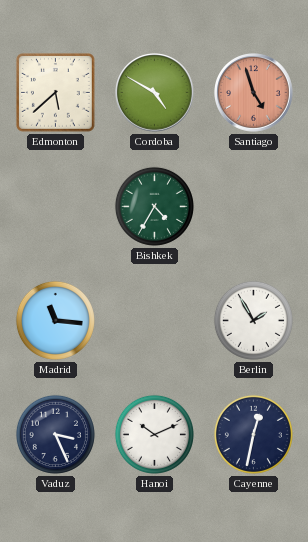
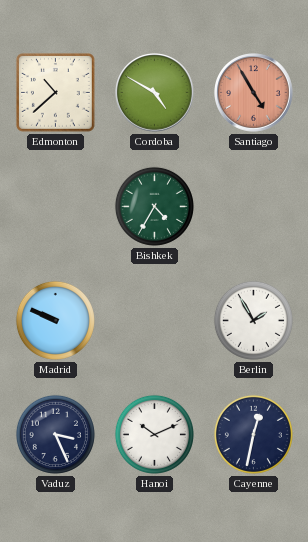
Edmonton: 5:38 -> 10:38 (55, 92)
Santiago: 4:57 -> 4:55 (254, 93)
Madrid: 11:16 -> 9:49 (55, 320)
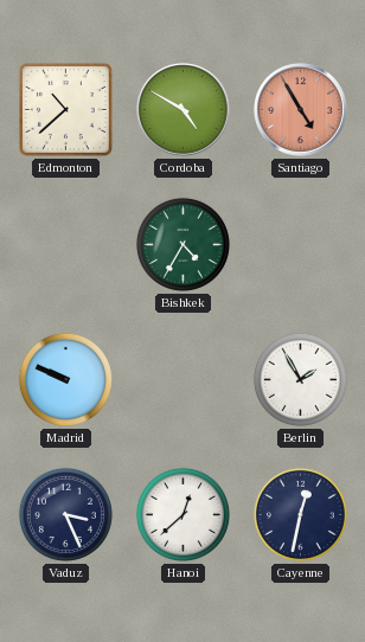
Hanoi: 10:11 -> 12:38 (182, 514)
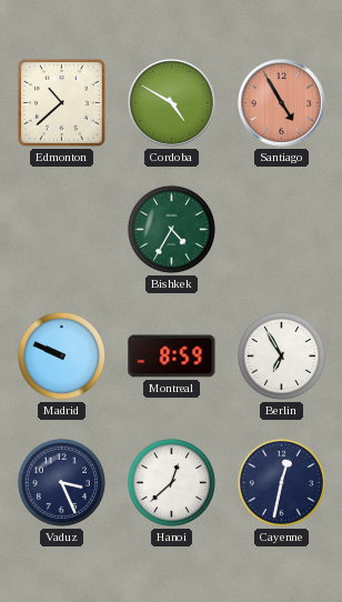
Montreal: none -> 8:59 (172, 357)
Berlin: 1:55 -> 6:55 (281, 355)
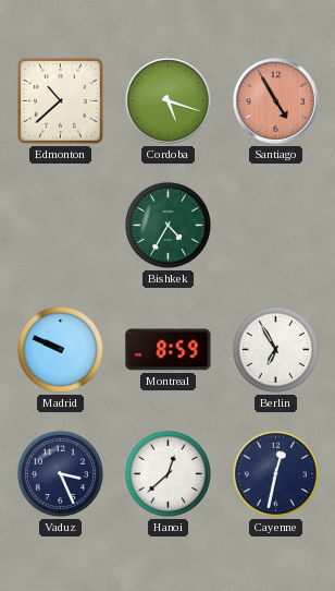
Cordoba: 4:50 -> 5:18 (169, 101)
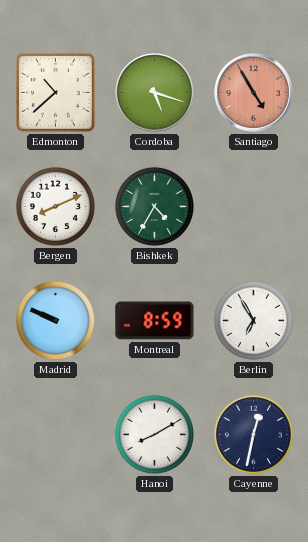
Bergen: none -> 8:11 (55, 206)
Vaduz: 3:26 -> none (60, 473)
Hanoi: 12:38 -> 8:10 (154, 434)
